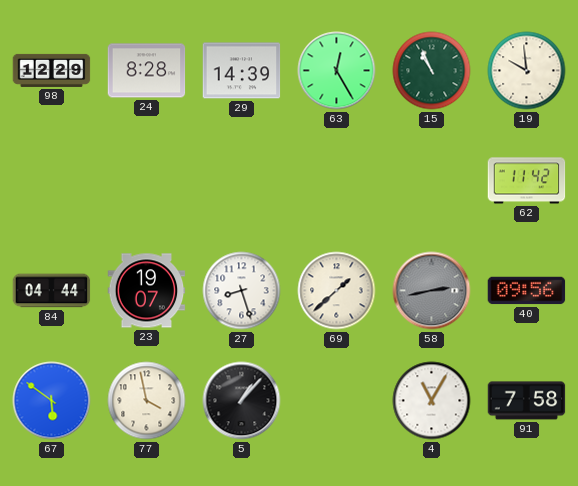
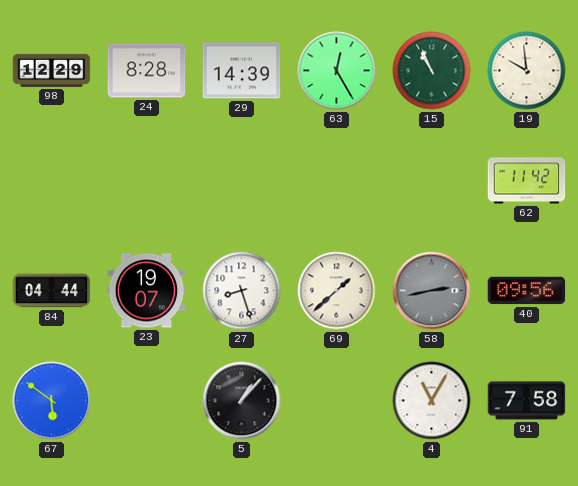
77: 3:58 -> none (147, 401)
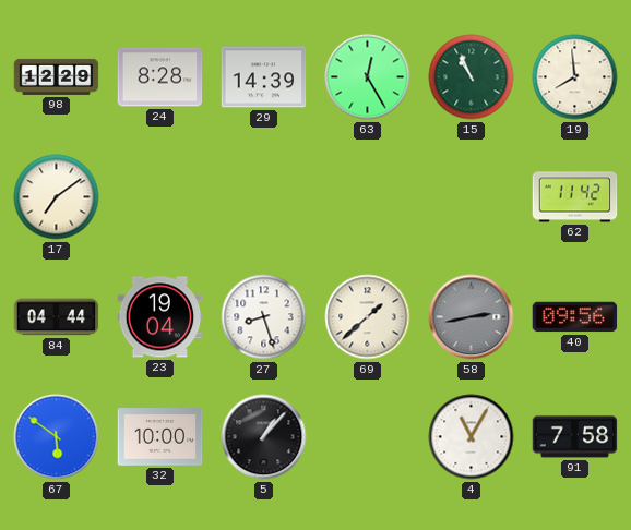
19: 9:59 -> 7:59 (575, 77)
17: none -> 7:09 (57, 197)
23: 19:07 -> 19:04 (160, 317)
32: none -> 10:00 (160, 437)
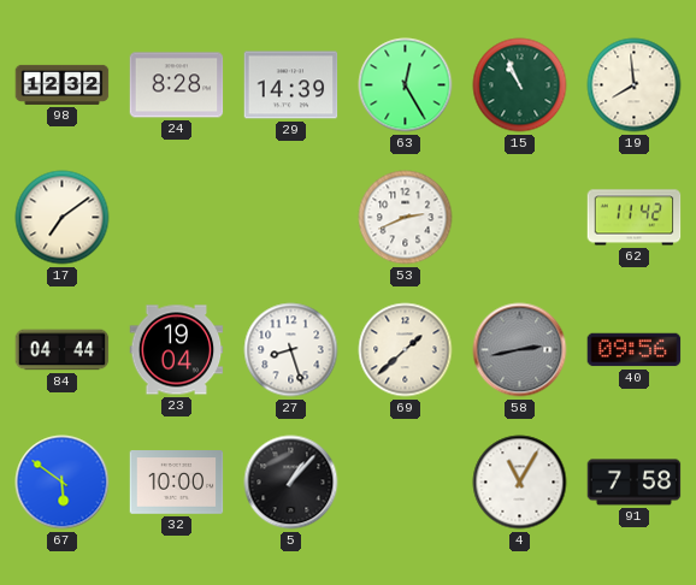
98: 12:29 -> 12:32 (63, 84)
53: none -> 2:41 (406, 218)
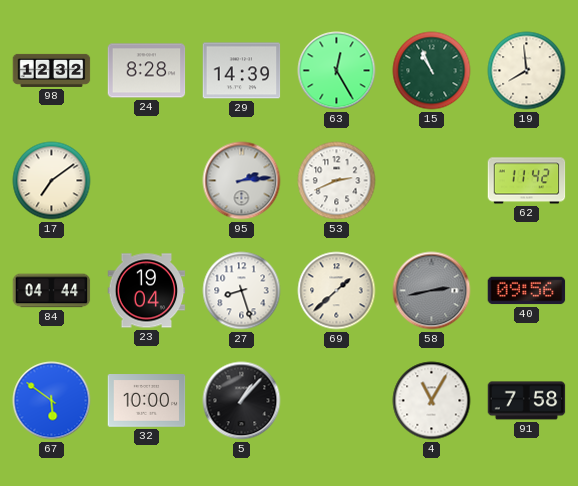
95: none -> 2:14 (242, 181)
